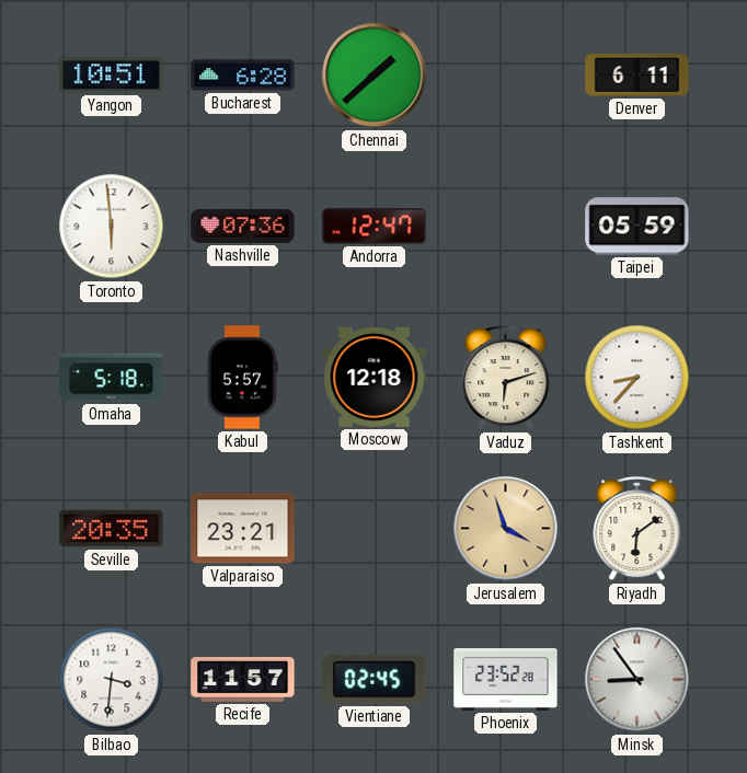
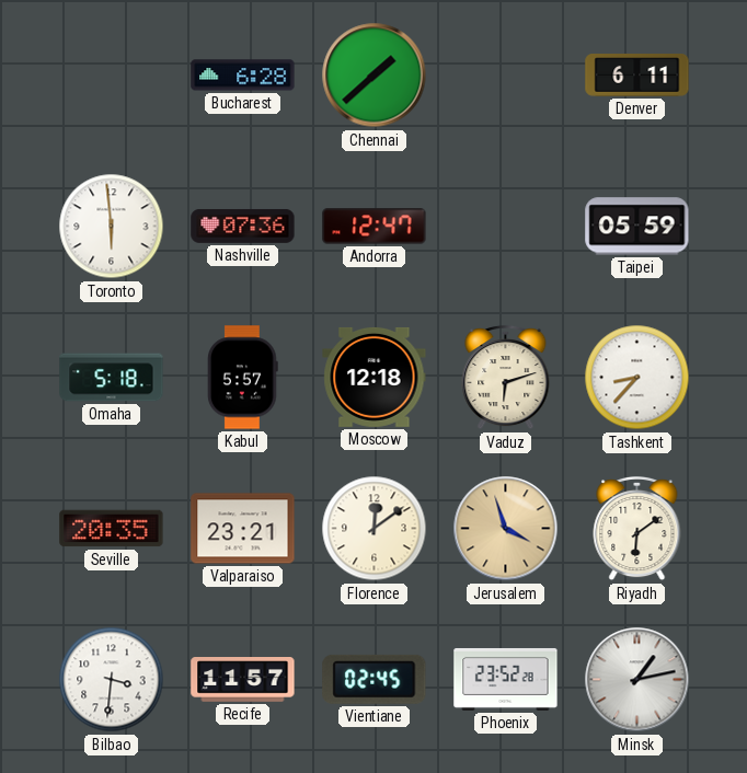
Yangon: 10:51 -> none (112, 76)
Florence: none -> 12:09 (375, 529)
Minsk: 8:54 -> 1:13 (637, 680)
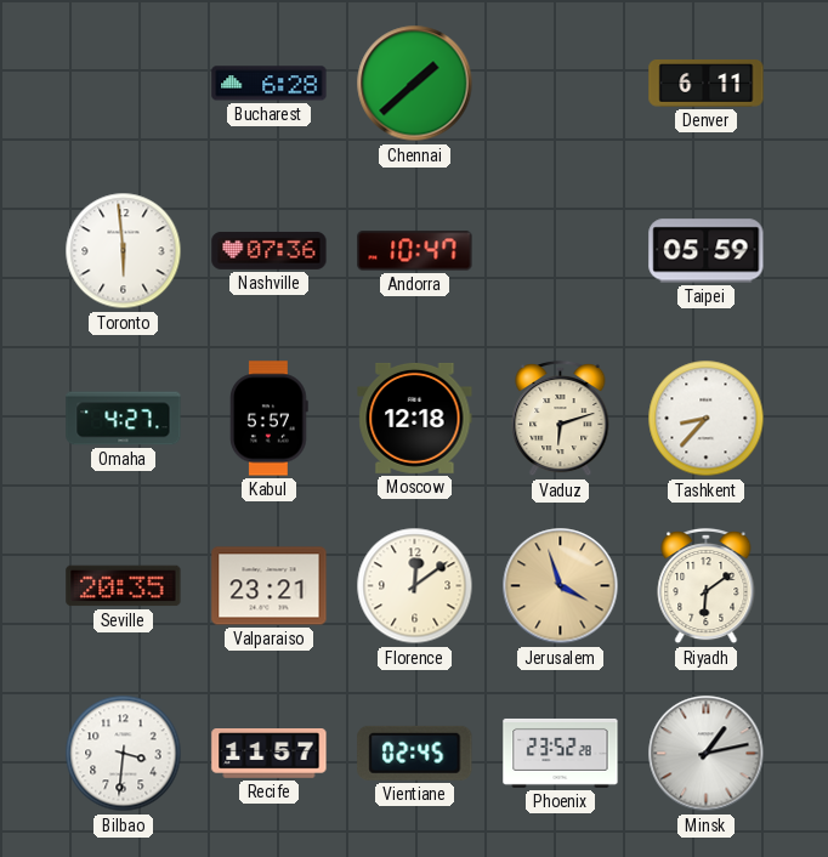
Andorra: 12:47 -> 10:47 (415, 251)
Omaha: 5:18 -> 4:27 (124, 419)
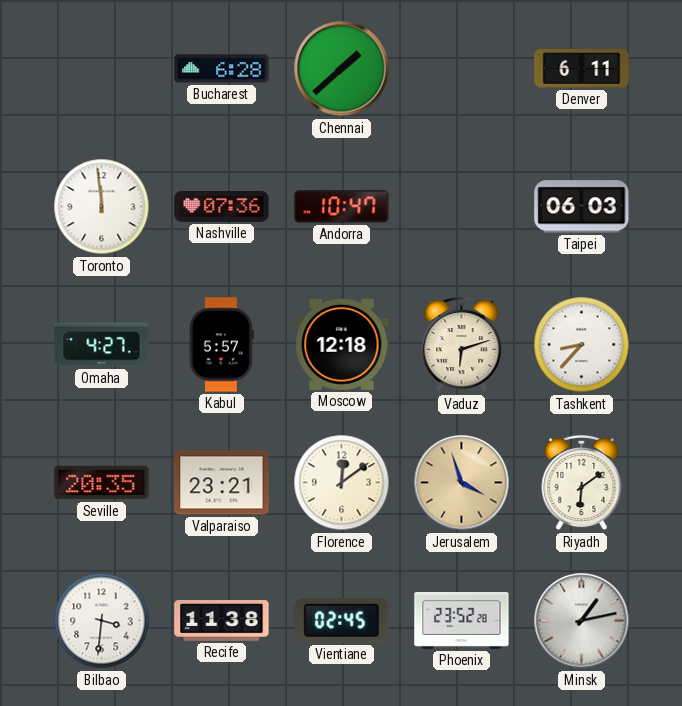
Toronto: 5:59 -> 11:59 (102, 207)
Taipei: 05:59 -> 06:03 (582, 207)
Recife: 11:57 -> 11:38 (222, 621)
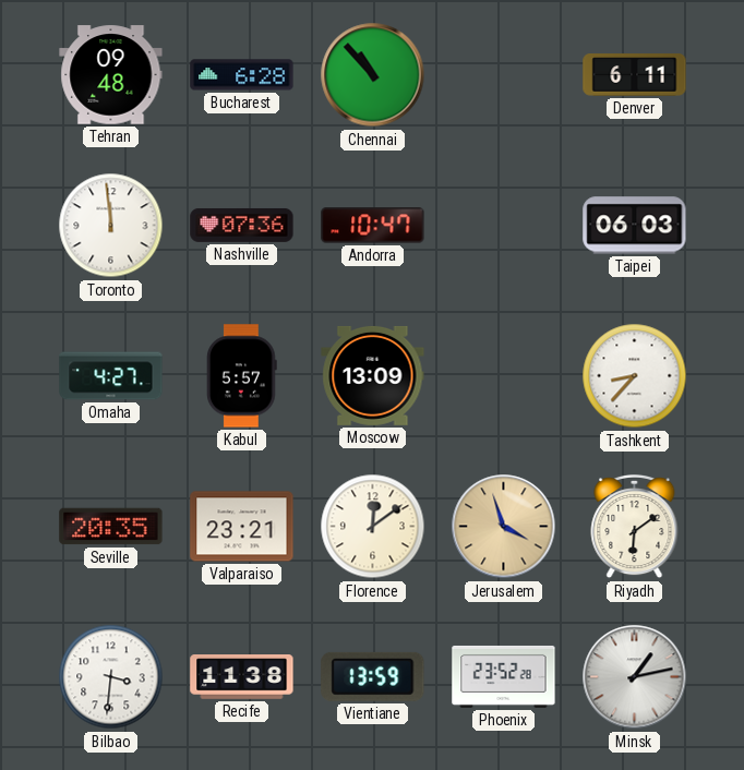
Tehran: none -> 09:48 (111, 75)
Chennai: 1:38 -> 10:53 (373, 75)
Moscow: 12:18 -> 13:09 (373, 375)
Vaduz: 6:12 -> none (462, 345)
Vientiane: 02:45 -> 13:59 (373, 676)
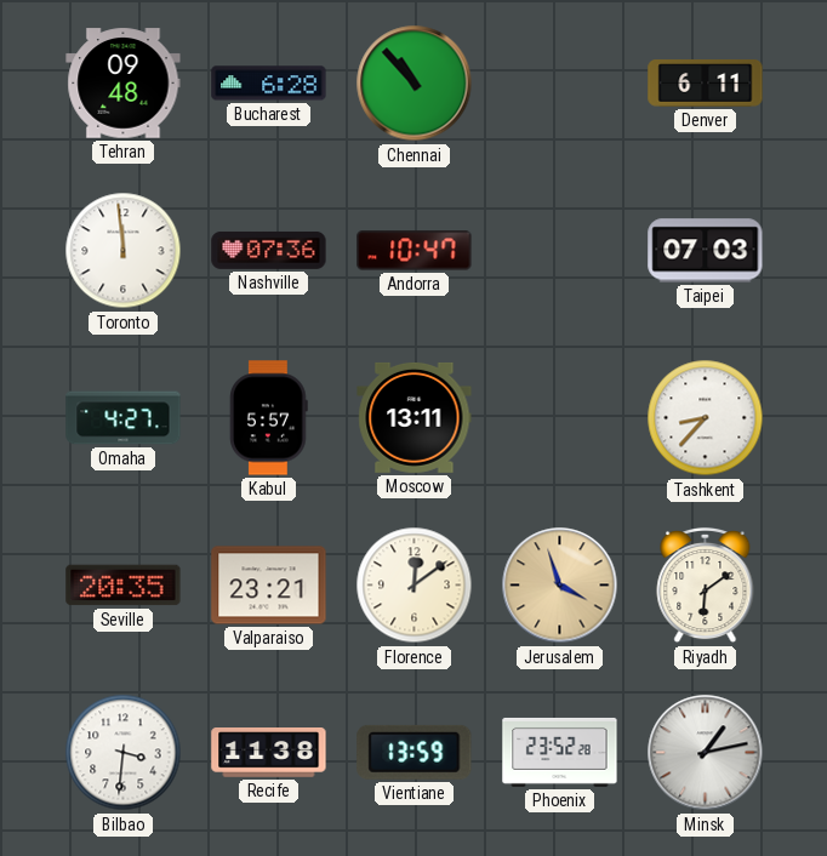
Taipei: 06:03 -> 07:03 (706, 251)
Moscow: 13:09 -> 13:11 (415, 417)
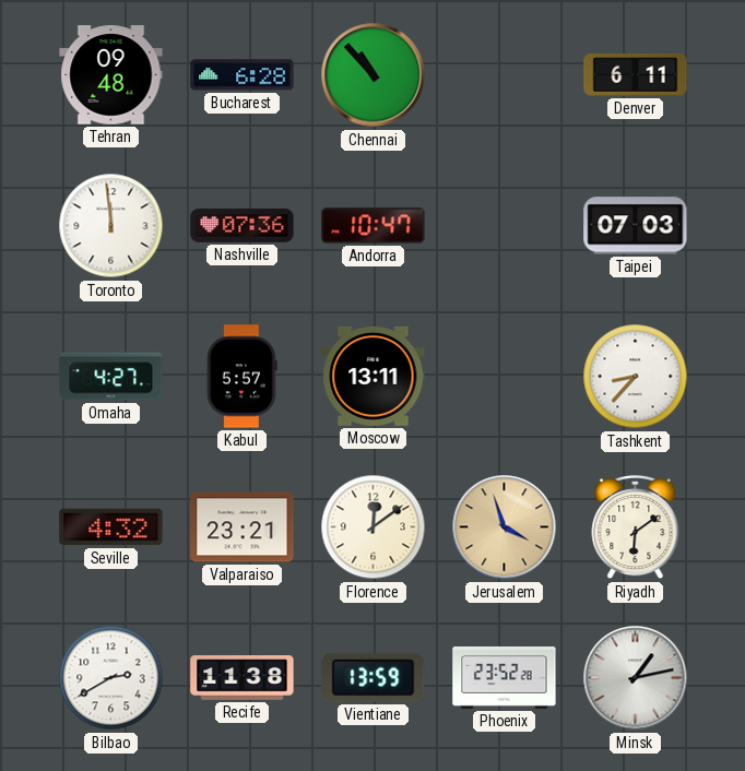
Seville: 20:35 -> 4:32 (111, 527)
Bilbao: 3:31 -> 2:40 (111, 678)
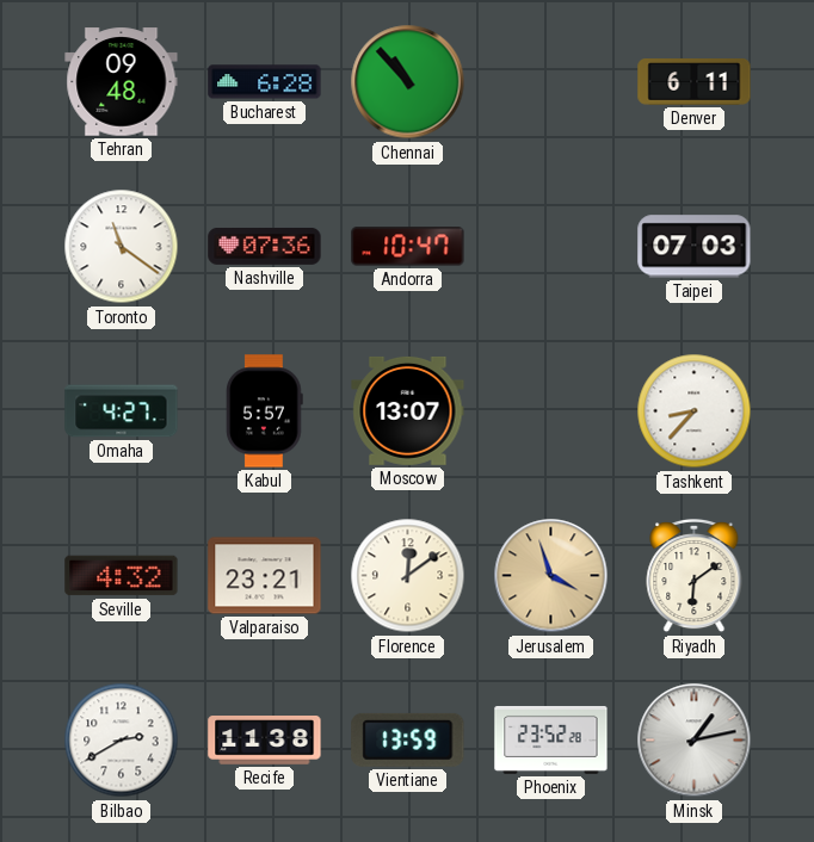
Toronto: 11:59 -> 11:21 (122, 247)
Moscow: 13:11 -> 13:07 (408, 410)
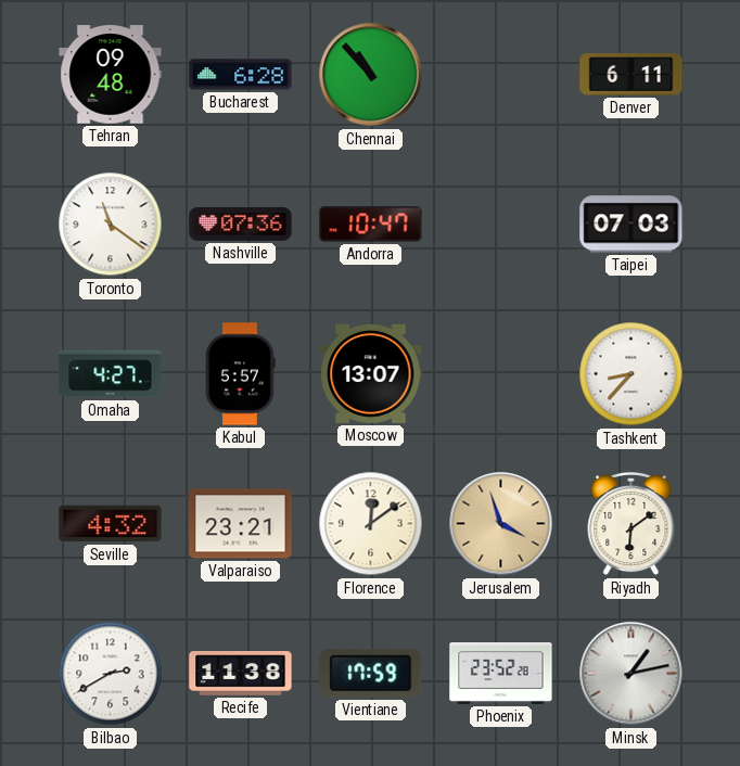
Vientiane: 13:59 -> 17:59 (371, 673)
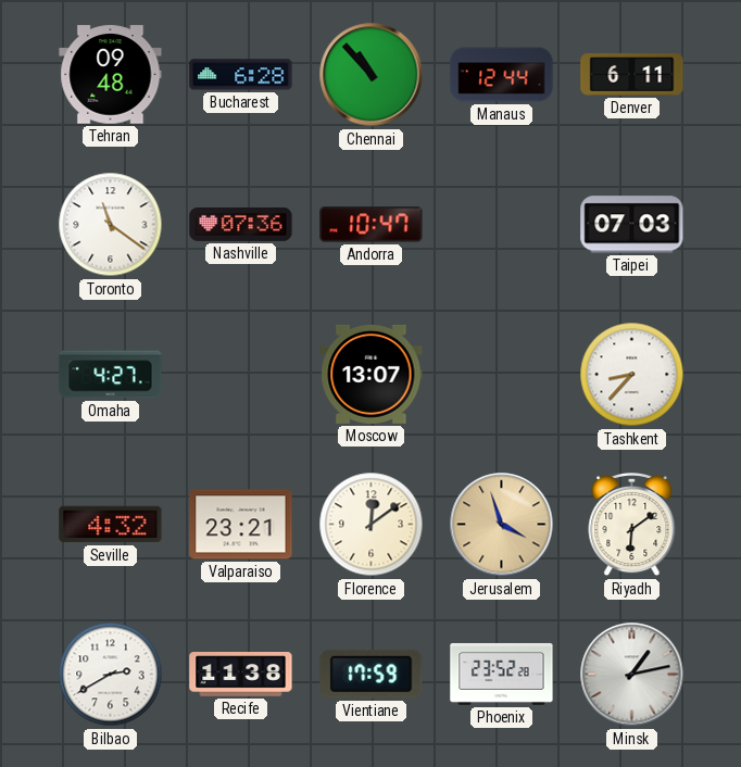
Manaus: none -> 12:44 (502, 75)
Kabul: 5:57 -> none (241, 374)
